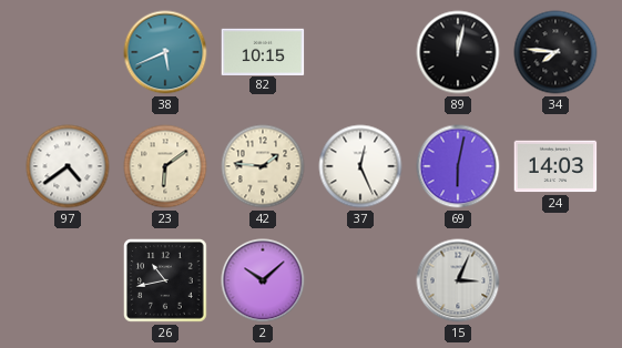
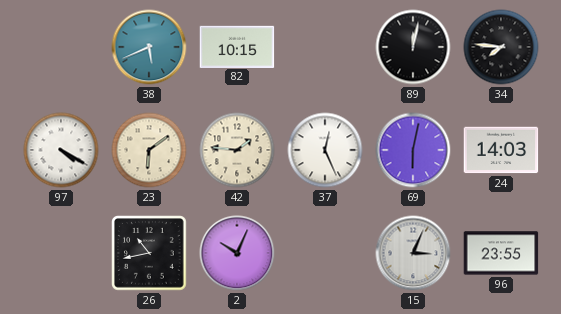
97: 4:39 -> 4:20 (61, 150)
2: 10:08 -> 10:04 (237, 253)
96: none -> 23:55 (501, 253)
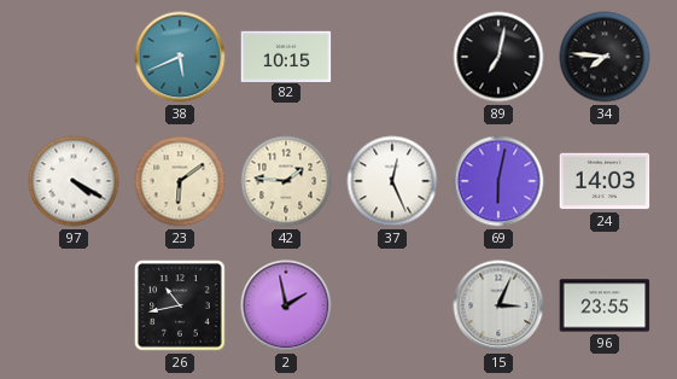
89: 12:02 -> 7:02 (498, 57)
2: 10:04 -> 1:58 (286, 305)
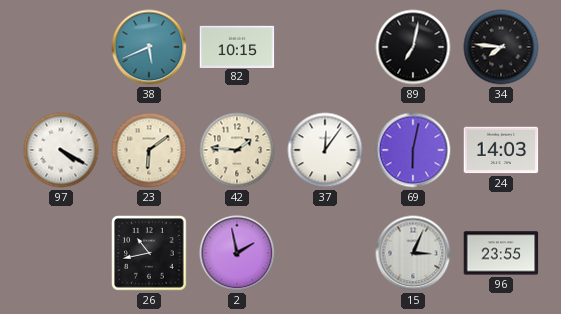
37: 12:26 -> 12:06 (325, 150)
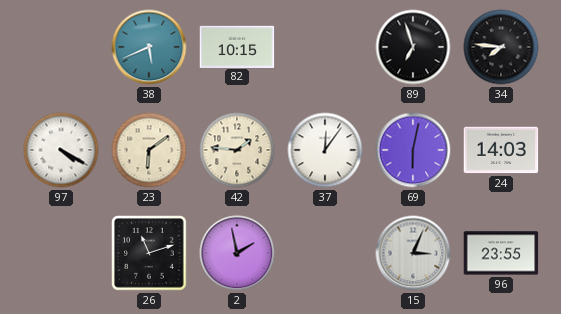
89: 7:02 -> 6:57 (413, 47)
26: 10:43 -> 11:12 (149, 253)
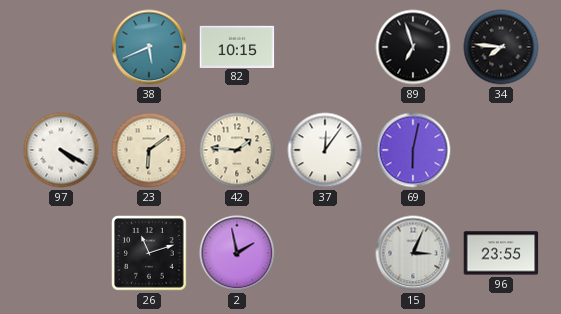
24: 14:03 -> none (501, 150)
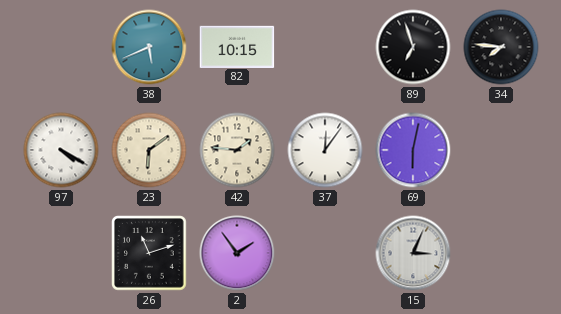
2: 1:58 -> 1:54 (237, 253)
96: 23:55 -> none (501, 253)
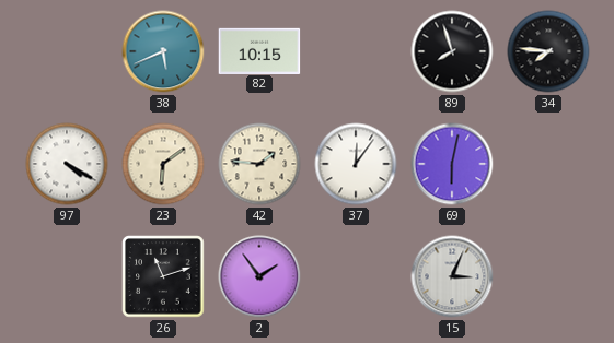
89: 6:57 -> 7:57 (452, 51)
